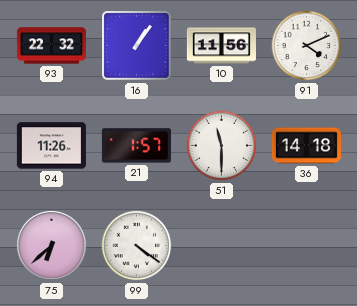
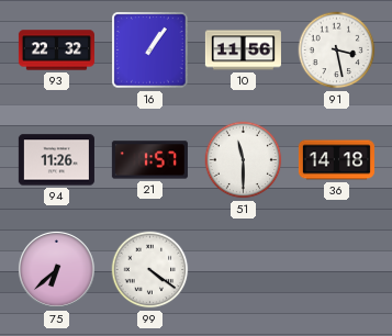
91: 4:11 -> 3:28 (337, 51)
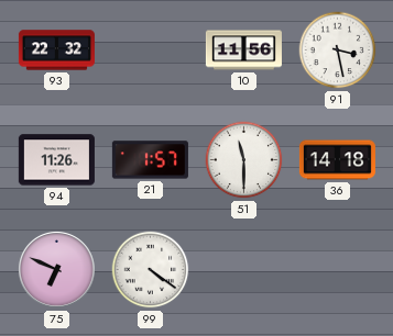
16: 1:06 -> none (150, 51)
75: 6:38 -> 6:49 (56, 269)
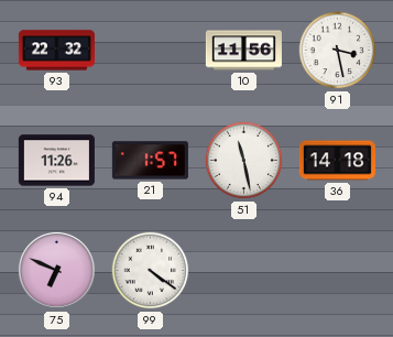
51: 11:30 -> 11:28 (244, 161)
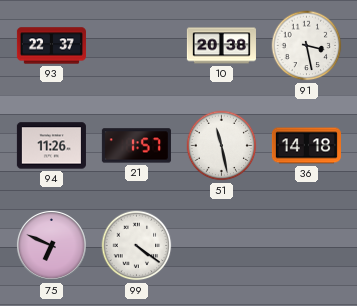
93: 22:32 -> 22:37 (51, 46)
10: 11:56 -> 20:38 (221, 46)
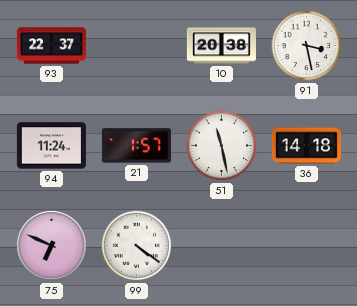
94: 11:26 -> 11:24 (51, 146)
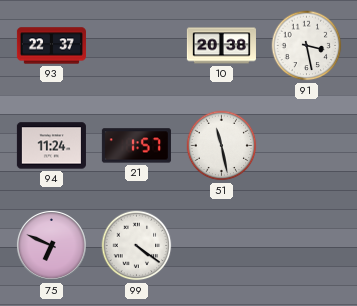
36: 14:18 -> none (306, 146)
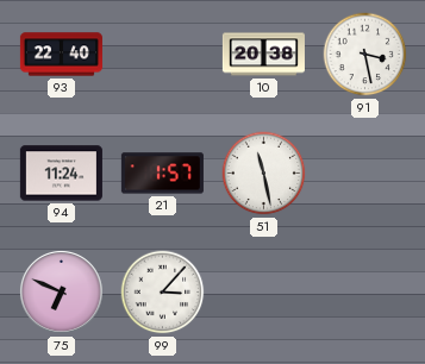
93: 22:37 -> 22:40 (61, 55)
99: 4:21 -> 3:07 (163, 293)
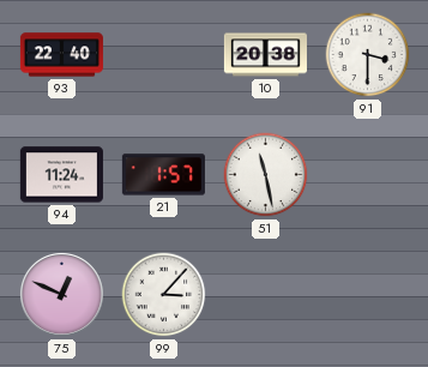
91: 3:28 -> 3:30 (368, 55)
75: 6:49 -> 12:49 (61, 294)
